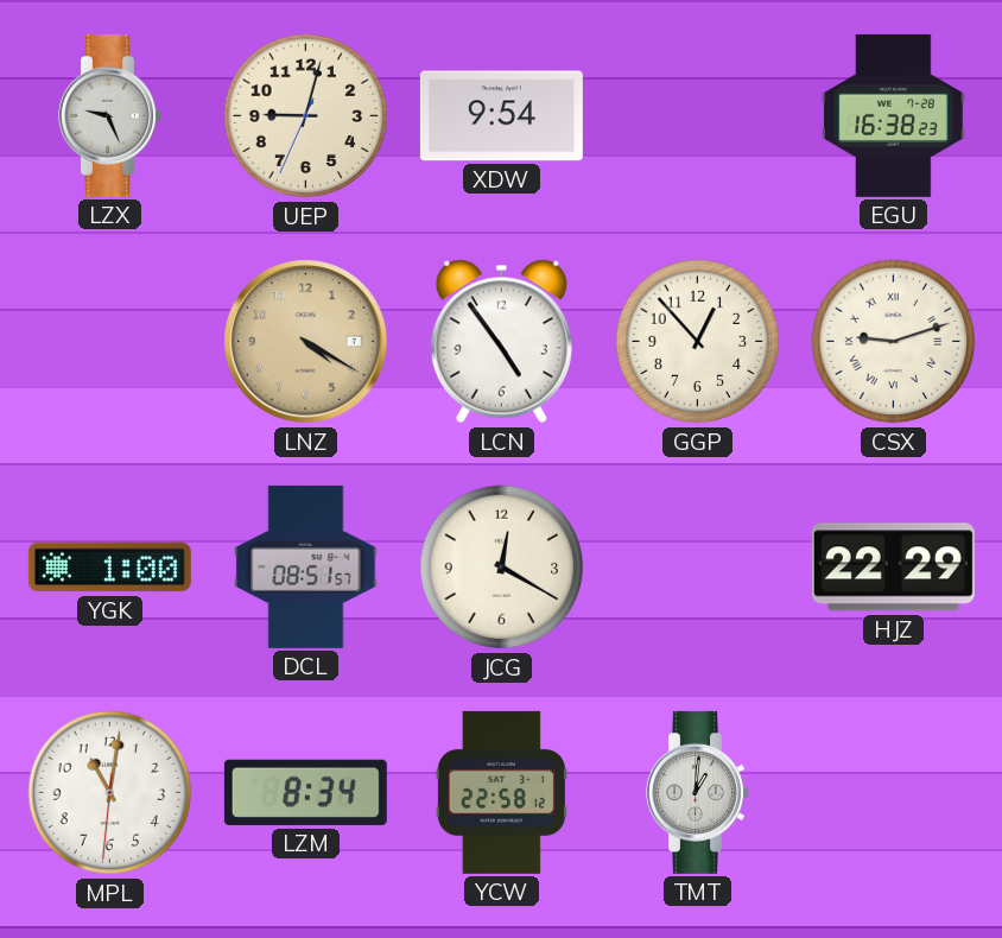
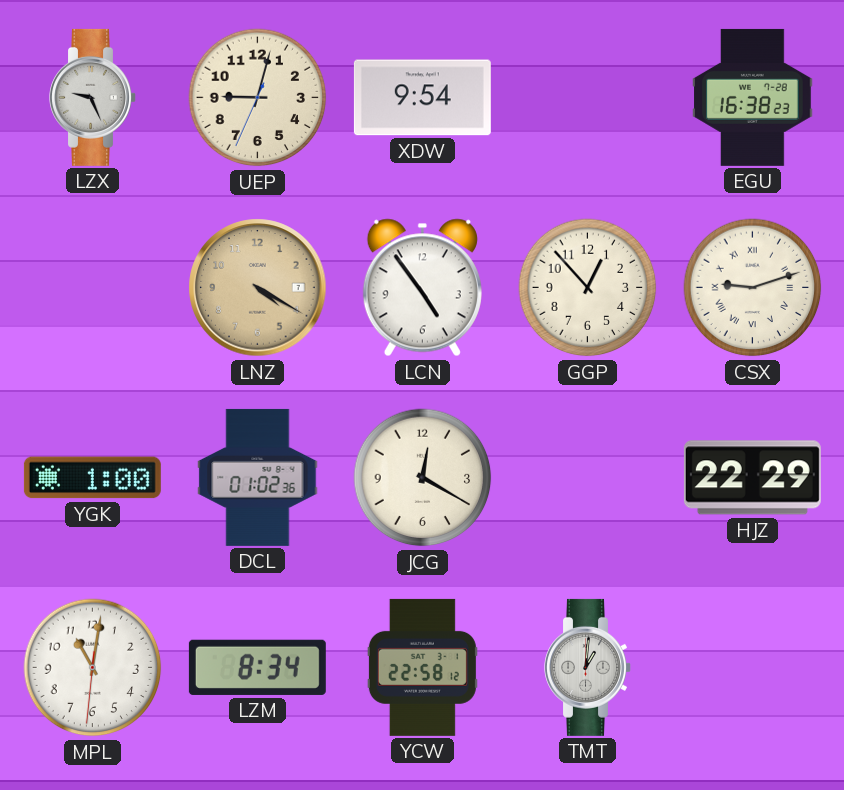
DCL: 08:51 -> 01:02 (258, 477)
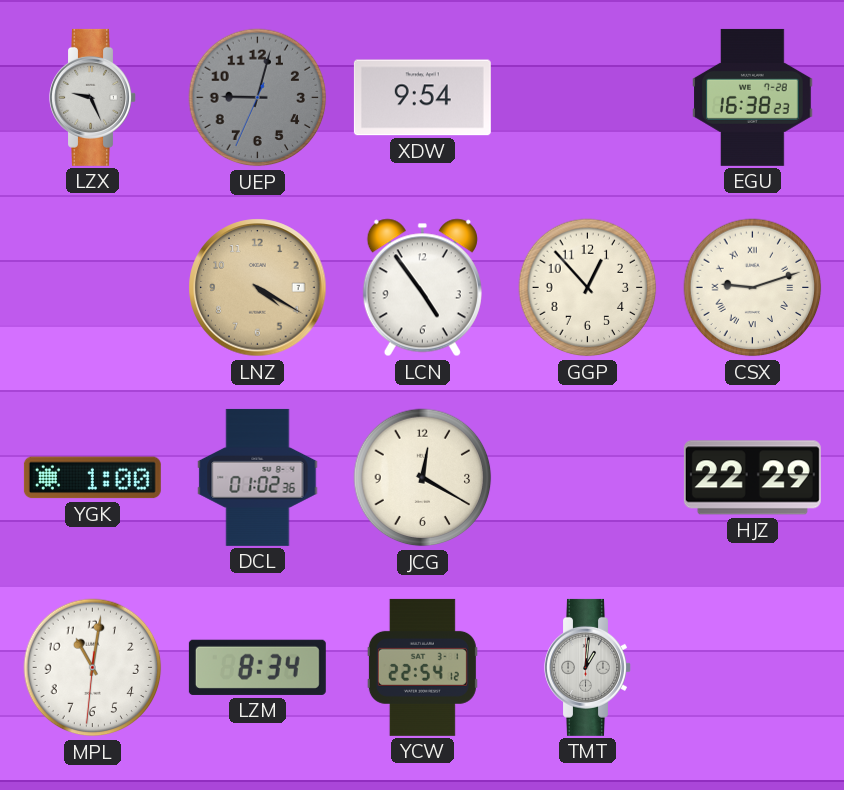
UEP dial: cream -> grey (258, 98)
YCW: 22:58 -> 22:54 (422, 667)
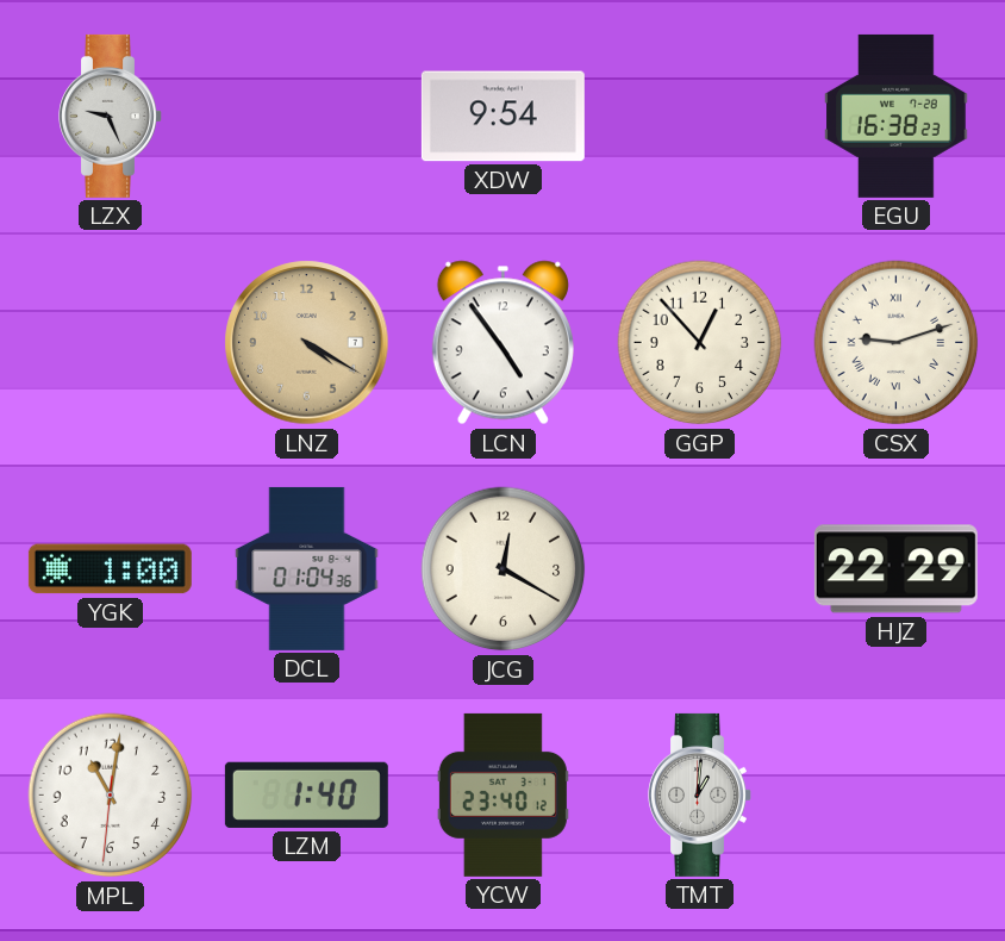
UEP: 9:02 -> none (258, 98)
DCL: 01:02 -> 01:04 (307, 568)
LZM: 8:34 -> 1:40 (306, 794)
YCW: 22:54 -> 23:40 (502, 794)
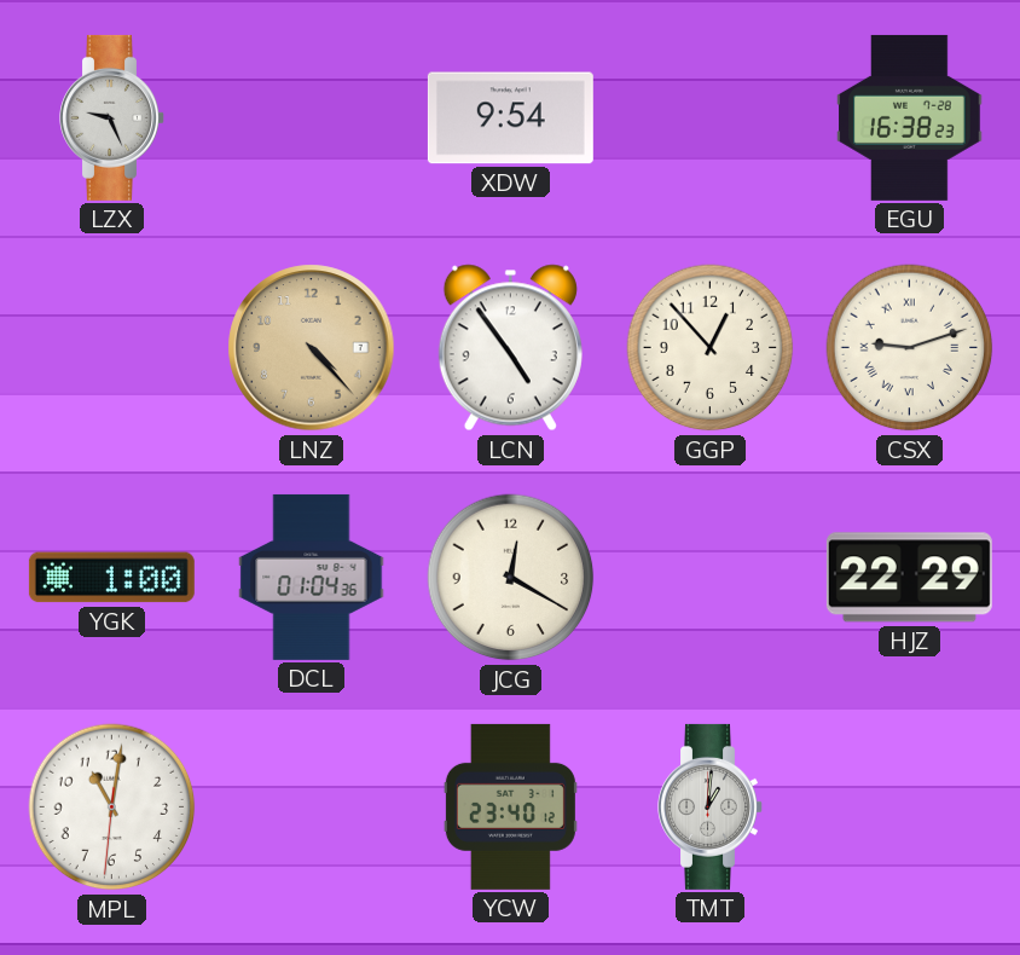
LNZ: 4:20 -> 4:23 (312, 348)
LZM: 1:40 -> none (306, 794)
